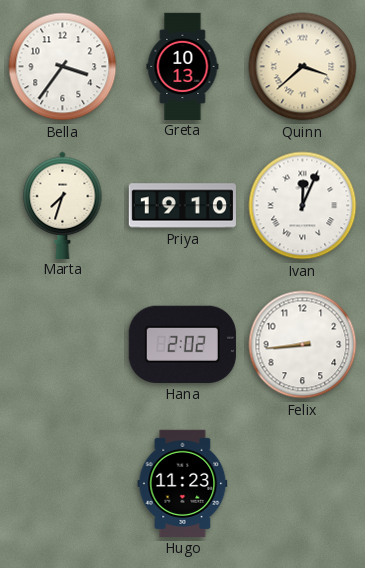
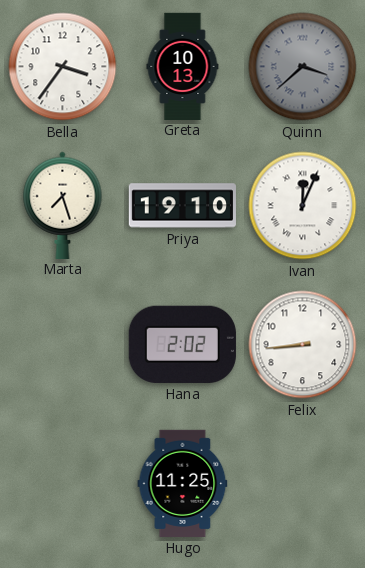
Quinn dial: cream -> grey (303, 67)
Marta: 7:33 -> 7:27 (63, 205)
Hugo: 11:23 -> 11:25 (183, 483)
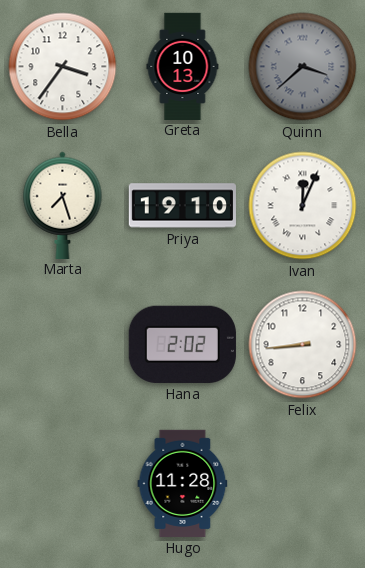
Hugo: 11:25 -> 11:28 (183, 483)
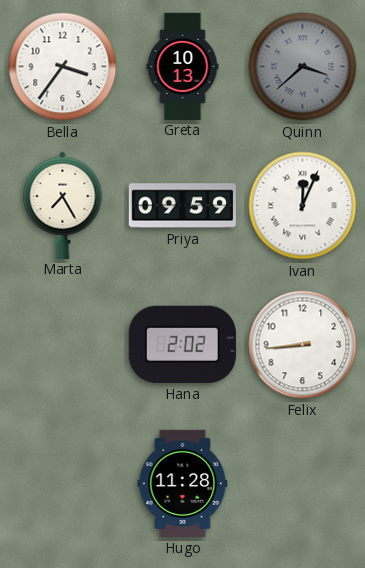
Marta: 7:27 -> 7:25 (63, 205)
Priya: 19:10 -> 09:59 (182, 206)
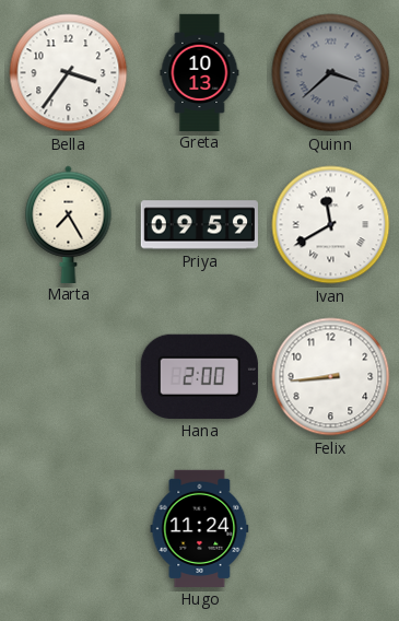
Ivan: 12:04 -> 11:40 (331, 225)
Hana: 2:02 -> 2:00 (199, 376)
Hugo: 11:28 -> 11:24 (200, 528)
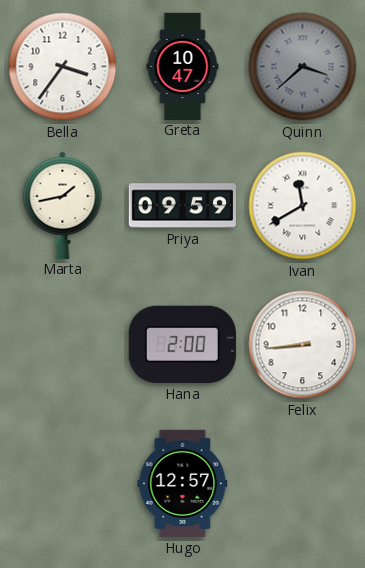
Greta: 10:13 -> 10:47 (183, 66)
Marta: 7:25 -> 1:43 (63, 205)
Hugo: 11:24 -> 12:57 (183, 483)
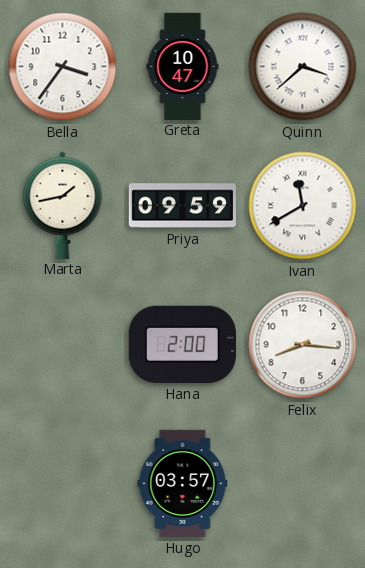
Quinn dial: grey -> white (303, 67)
Felix: 8:44 -> 8:16 (303, 345)
Hugo: 12:57 -> 03:57 (183, 483)
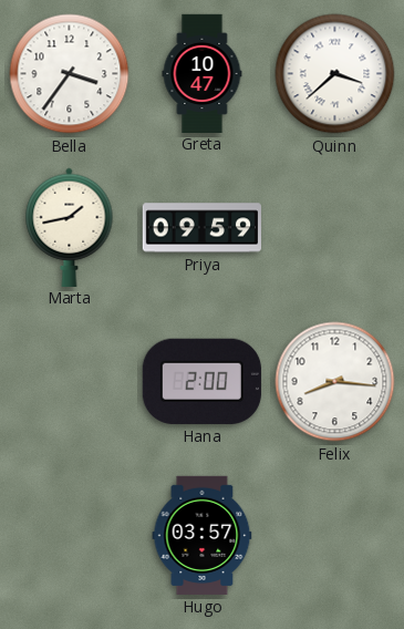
Ivan: 11:40 -> none (303, 206)
